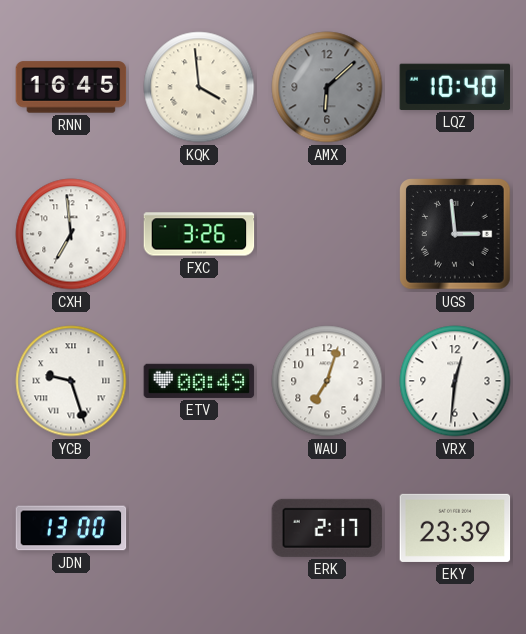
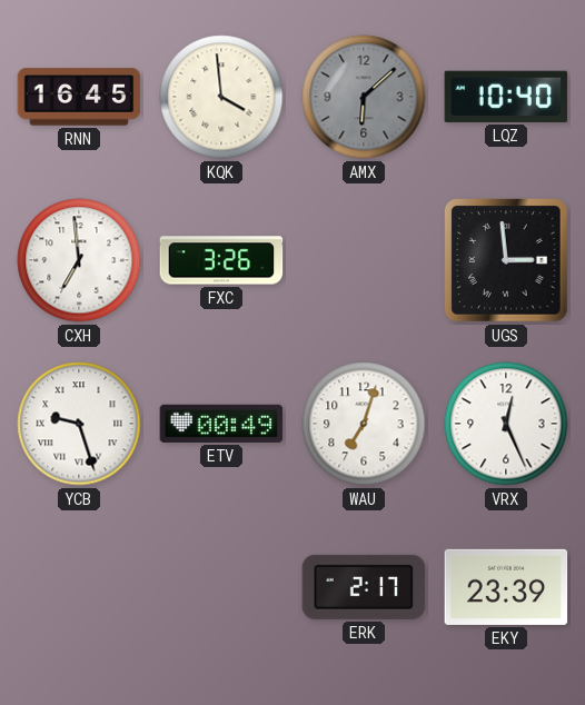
VRX: 12:31 -> 12:26 (506, 424)
JDN: 13:00 -> none (71, 528)
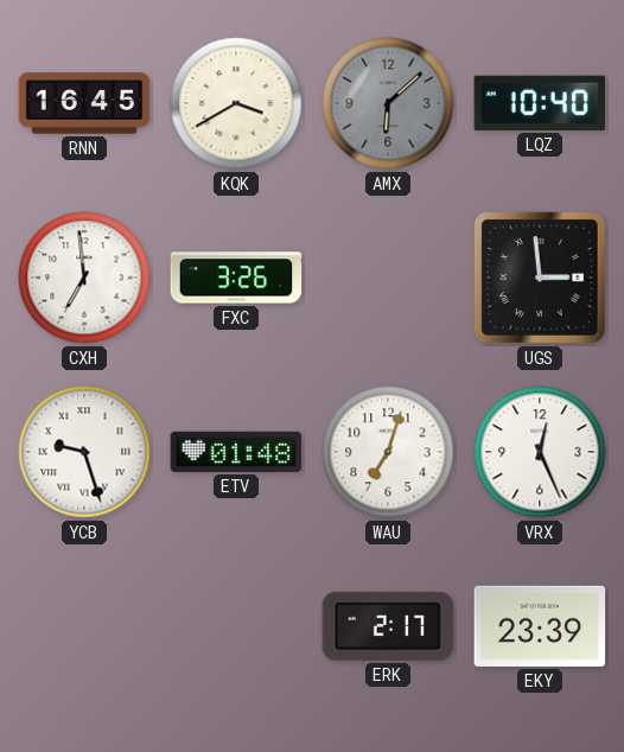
KQK: 3:59 -> 3:40 (236, 103)
ETV: 00:49 -> 01:48 (236, 452)
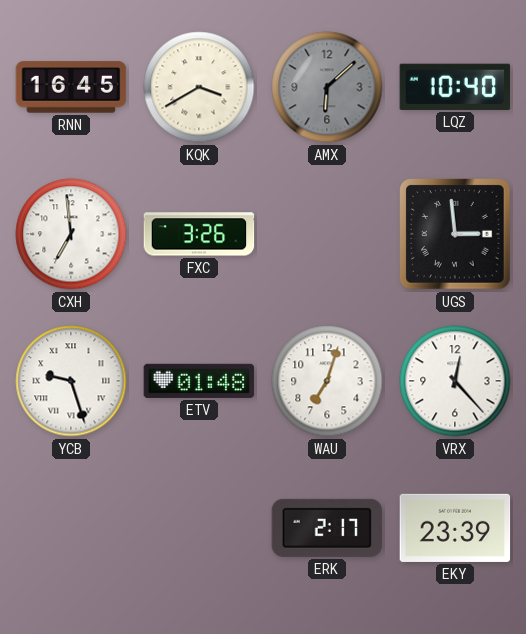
VRX: 12:26 -> 12:23 (455, 381)
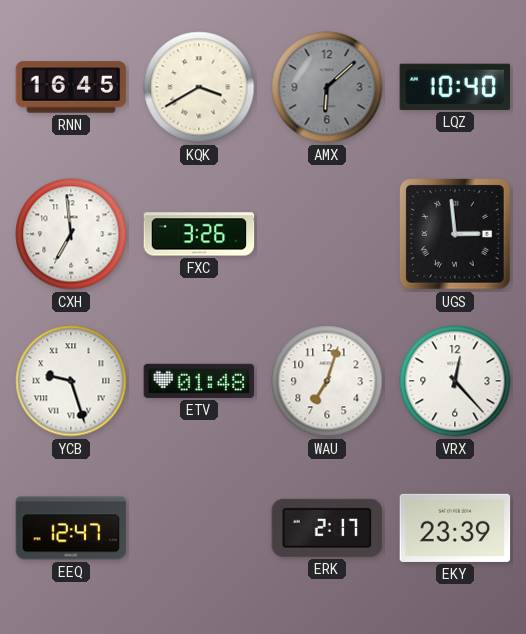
EEQ: none -> 12:47 (71, 528)
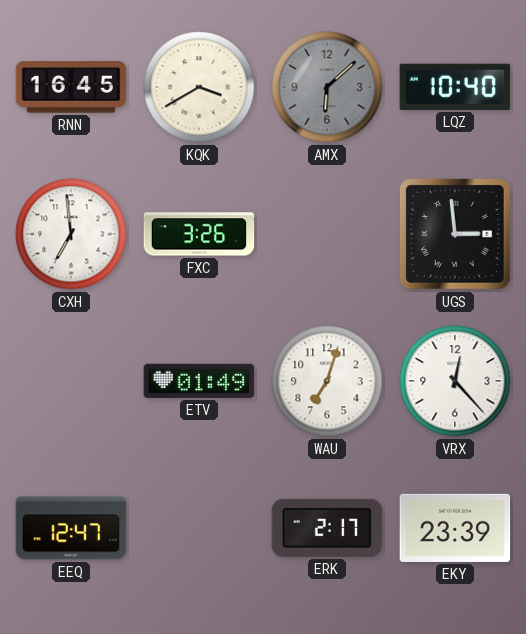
YCB: 9:27 -> none (71, 381)
ETV: 01:48 -> 01:49 (199, 381)
